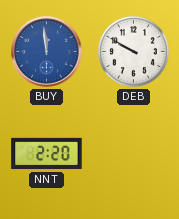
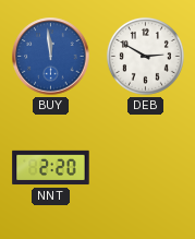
DEB: 9:50 -> 2:50 (145, 56)
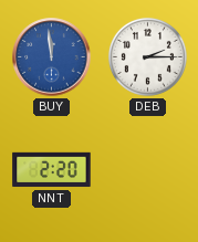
DEB: 2:50 -> 2:15 (147, 56)
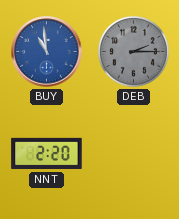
BUY: 11:59 -> 10:59 (47, 52)
DEB dial: white -> grey (133, 51)
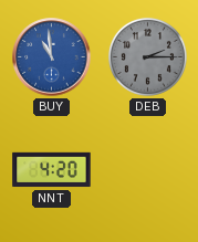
NNT: 2:20 -> 4:20 (52, 170)
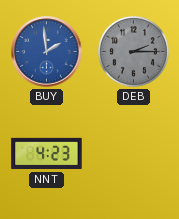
BUY: 10:59 -> 1:59 (47, 52)
NNT: 4:20 -> 4:23 (47, 154)
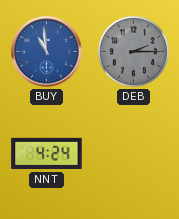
BUY: 1:59 -> 10:59 (47, 52)
NNT: 4:23 -> 4:24 (47, 154)
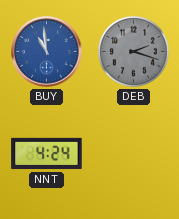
DEB: 2:15 -> 2:18 (133, 51)
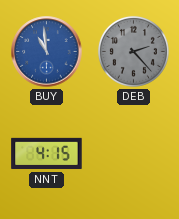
DEB: 2:18 -> 2:23 (133, 51)
NNT: 4:24 -> 4:15 (47, 154)
